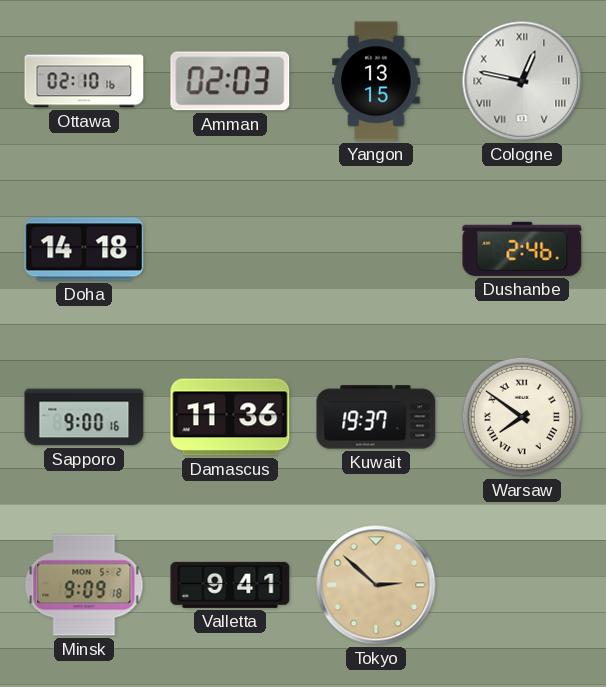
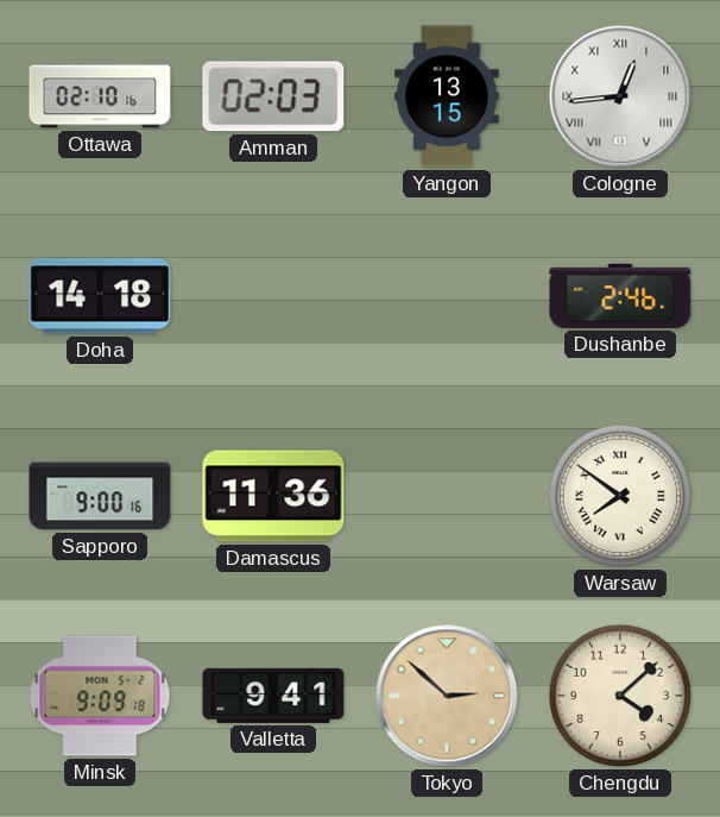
Cologne: 12:47 -> 12:44 (620, 96)
Kuwait: 19:37 -> none (376, 417)
Chengdu: none -> 4:08 (620, 696)
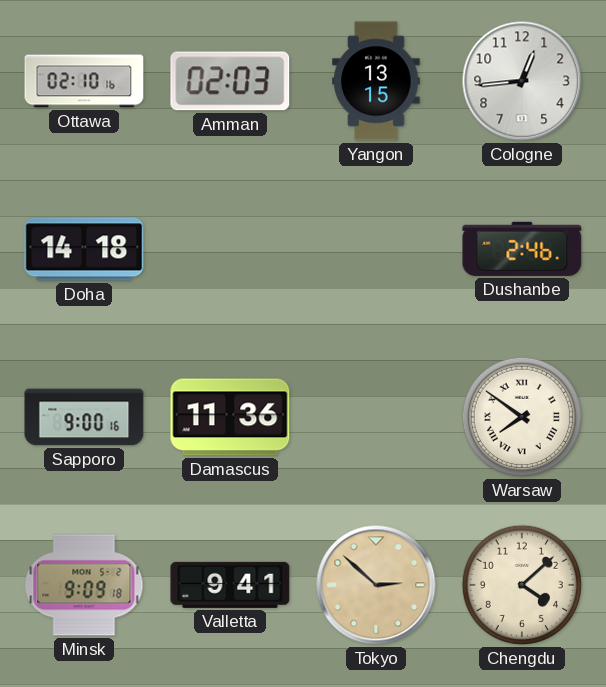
Cologne numerals: Roman -> Arabic (522, 81)
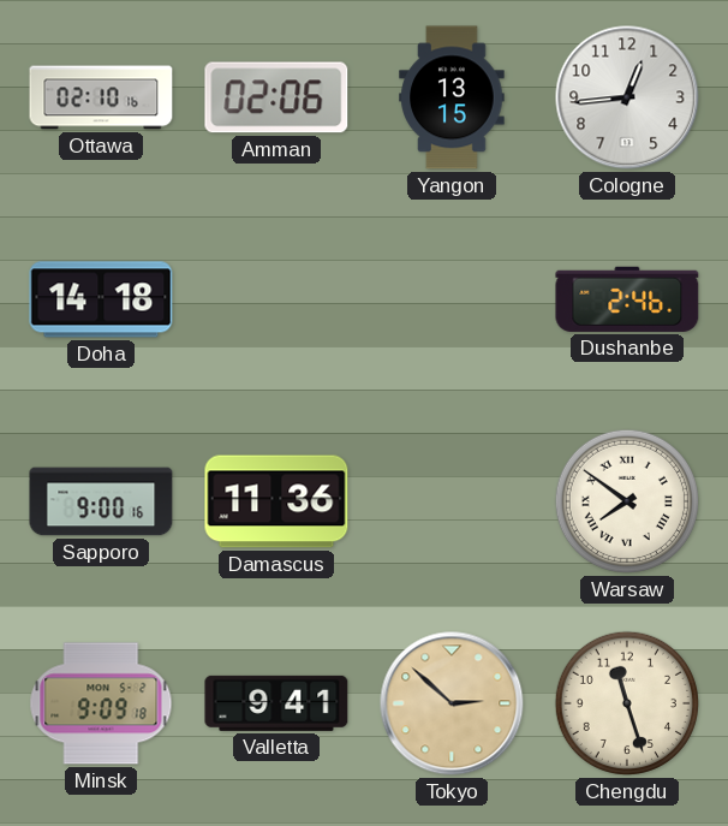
Amman: 02:03 -> 02:06 (276, 97)
Chengdu: 4:08 -> 11:27 (627, 703)
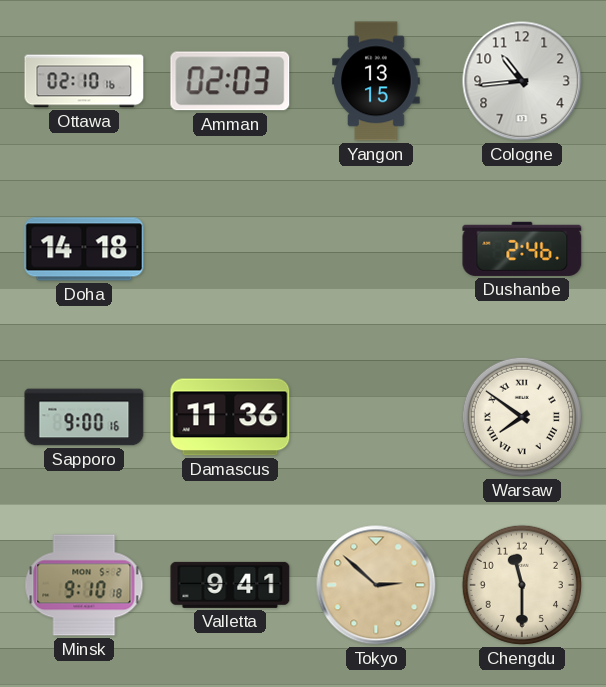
Amman: 02:06 -> 02:03 (230, 81)
Cologne: 12:44 -> 10:44 (522, 81)
Minsk: 9:09 -> 9:10 (84, 585)
Chengdu: 11:27 -> 11:30 (522, 585)
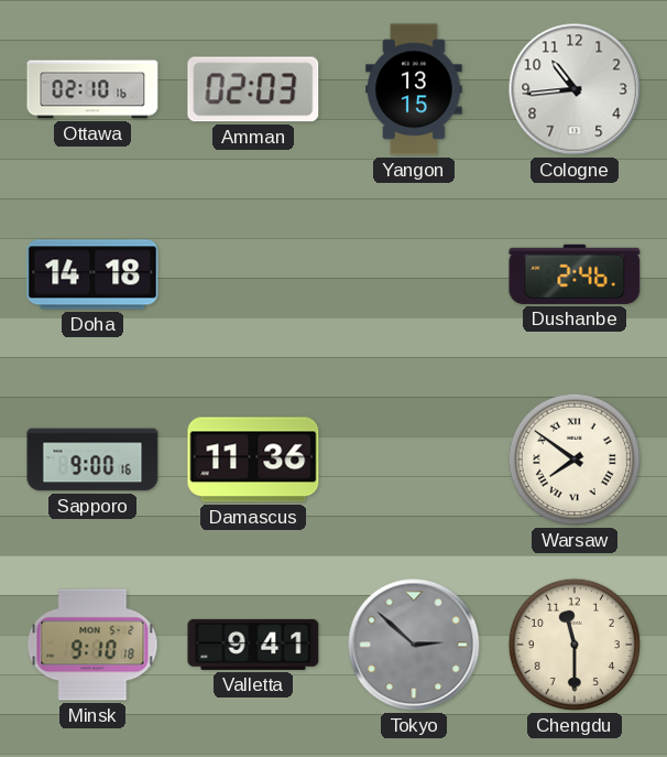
Tokyo dial: champagne -> grey (414, 645)
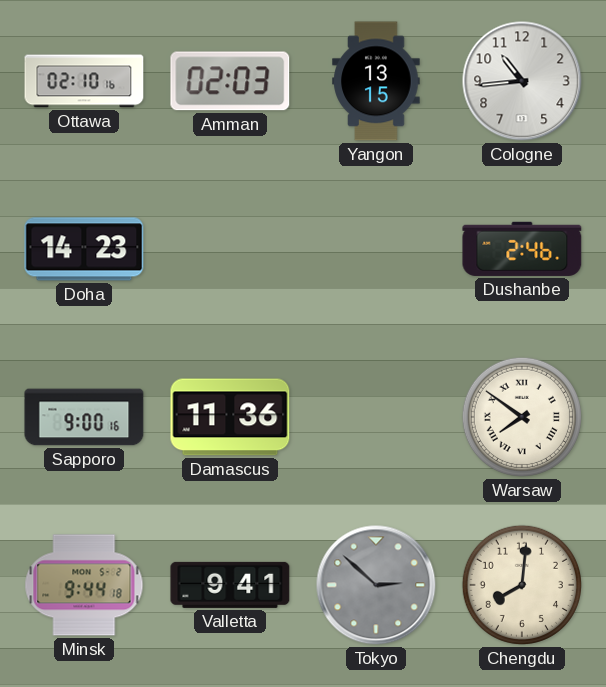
Doha: 14:18 -> 14:23 (84, 249)
Minsk: 9:10 -> 9:44 (84, 585)
Chengdu: 11:30 -> 8:01 (522, 585)
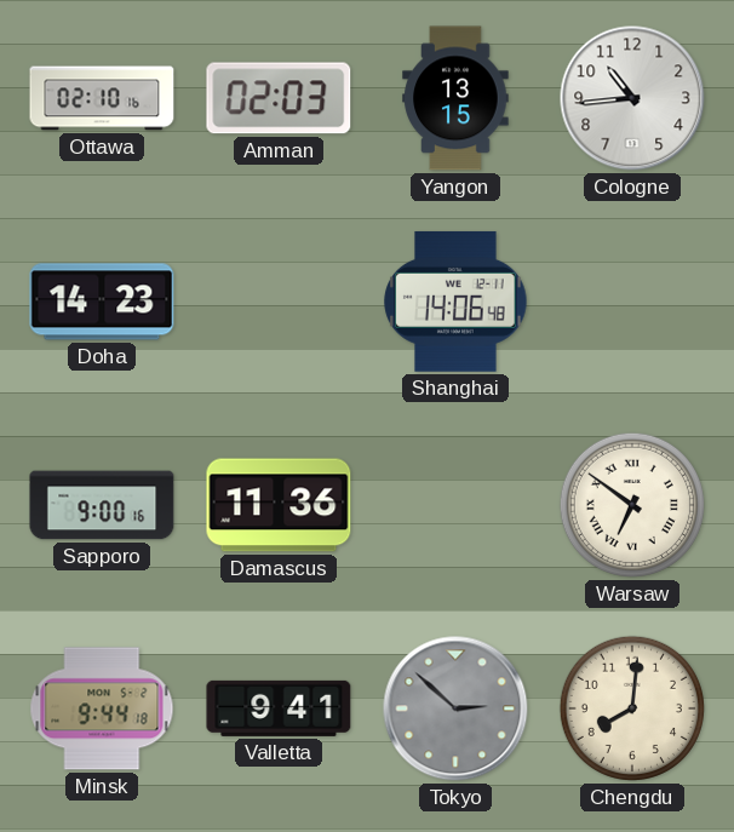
Shanghai: none -> 14:06 (455, 302)
Dushanbe: 2:46 -> none (522, 249)
Warsaw: 7:51 -> 6:51 (632, 505)
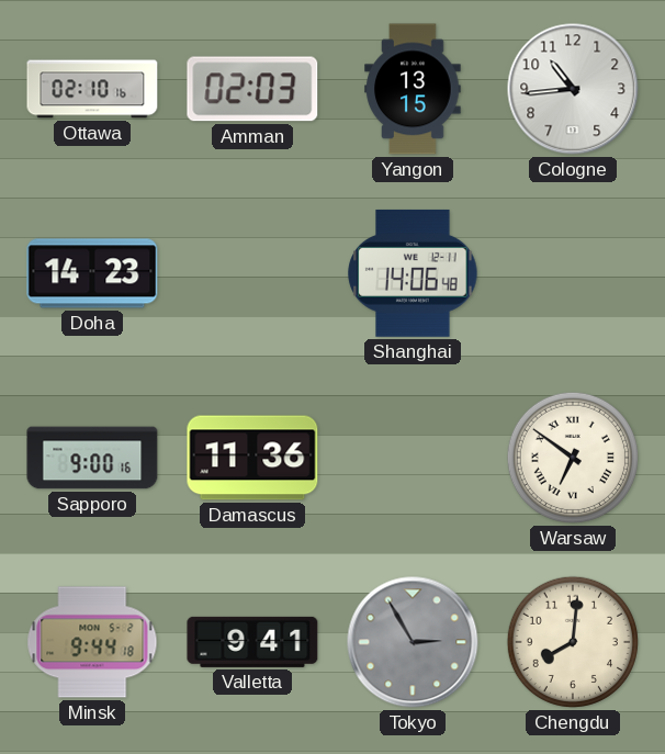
Tokyo: 2:52 -> 2:55 (413, 642)
